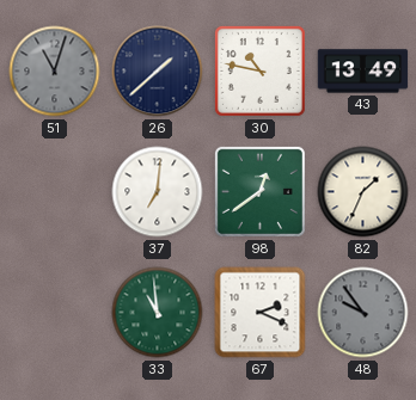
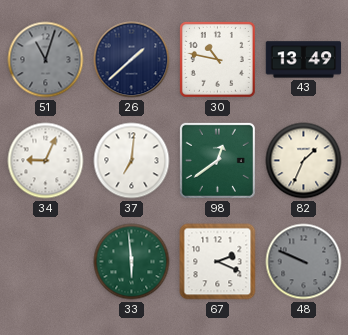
34: none -> 9:04 (46, 161)
33: 10:59 -> 5:59 (132, 262)
48: 9:54 -> 9:49 (304, 262)
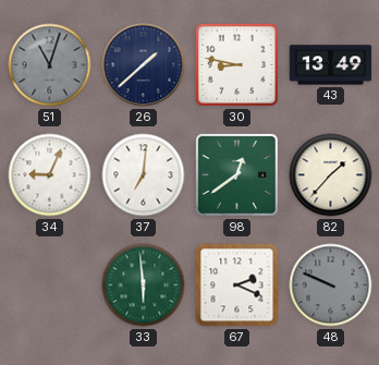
30: 10:47 -> 8:47 (236, 64)
82: 1:34 -> 1:37 (331, 175)
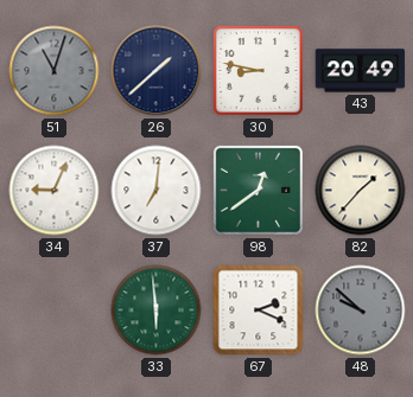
43: 13:49 -> 20:49 (361, 71)
48: 9:49 -> 9:52 (361, 310)
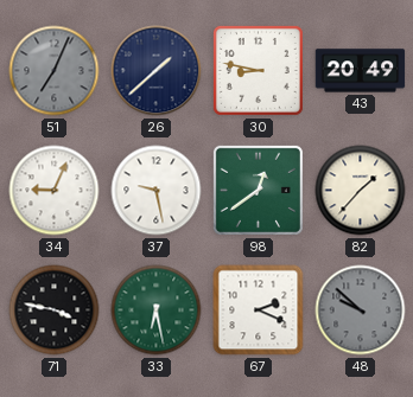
51: 11:03 -> 7:04 (55, 71)
37: 7:01 -> 9:28 (157, 191)
71: none -> 3:47 (55, 310)
33: 5:59 -> 6:28 (157, 310)
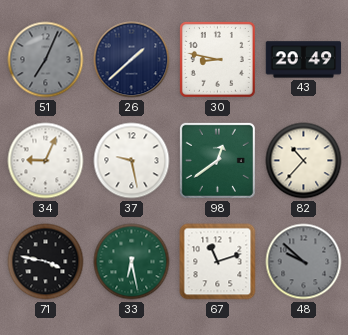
82: 1:37 -> 10:37 (304, 161)
67: 2:19 -> 11:12 (218, 262)
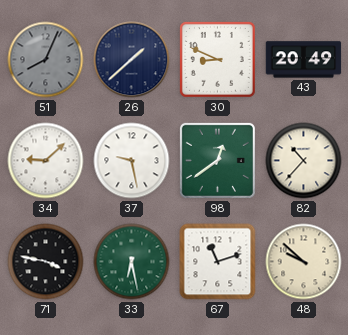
51: 7:04 -> 8:04 (46, 60)
30: 8:47 -> 8:49 (217, 59)
34: 9:04 -> 9:08 (46, 161)
48 dial: grey -> cream (304, 262)
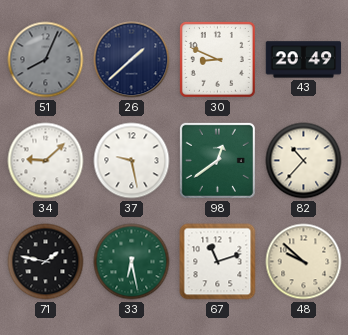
71: 3:47 -> 1:47 (46, 262)
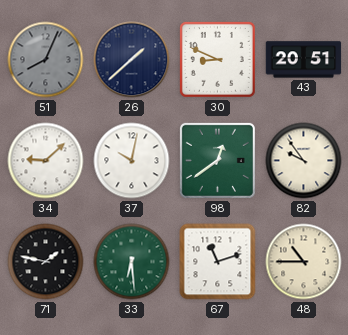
43: 20:49 -> 20:51 (304, 60)
37: 9:28 -> 10:02 (132, 161)
82: 10:37 -> 9:54 (304, 161)
33: 6:28 -> 6:29 (132, 262)
48: 9:52 -> 10:45 (304, 262)
